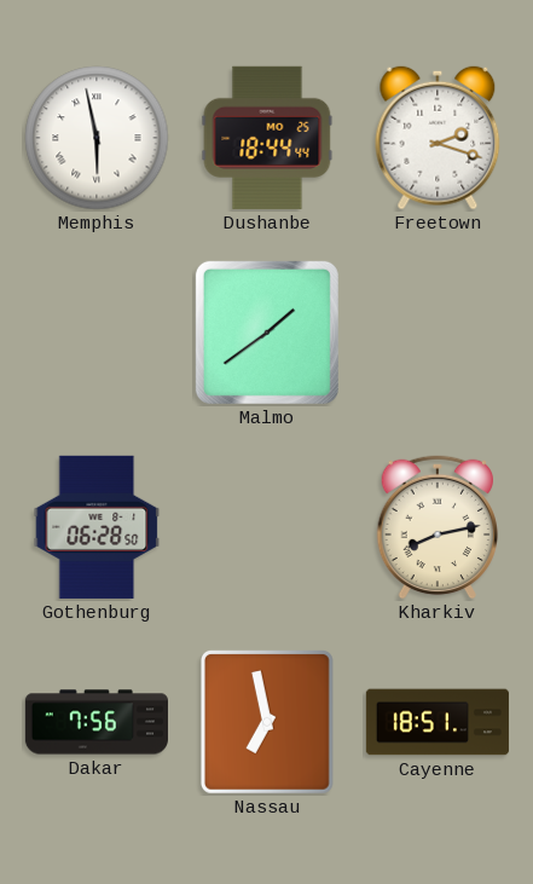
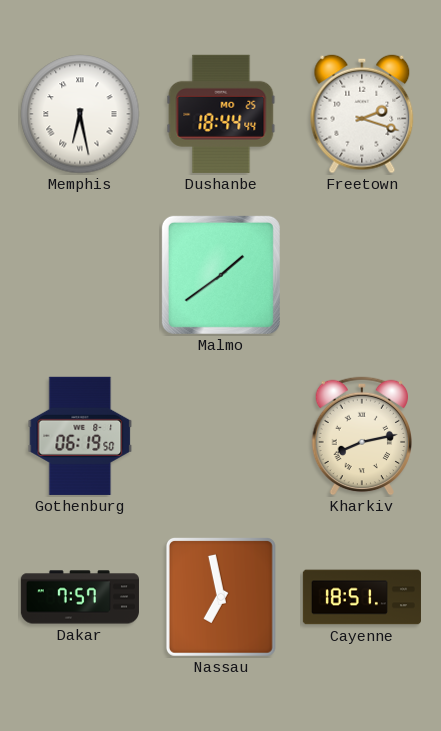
Memphis: 5:58 -> 6:28 (80, 114)
Gothenburg: 06:28 -> 06:19 (80, 436)
Dakar: 7:56 -> 7:57 (80, 597)
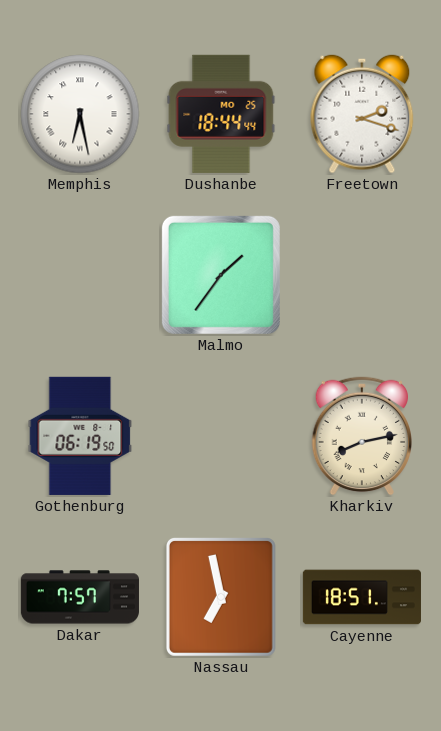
Malmo: 1:39 -> 1:36 (221, 275)
